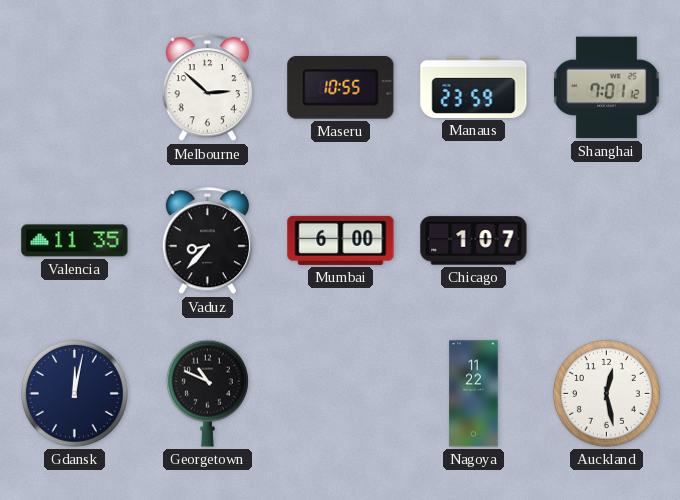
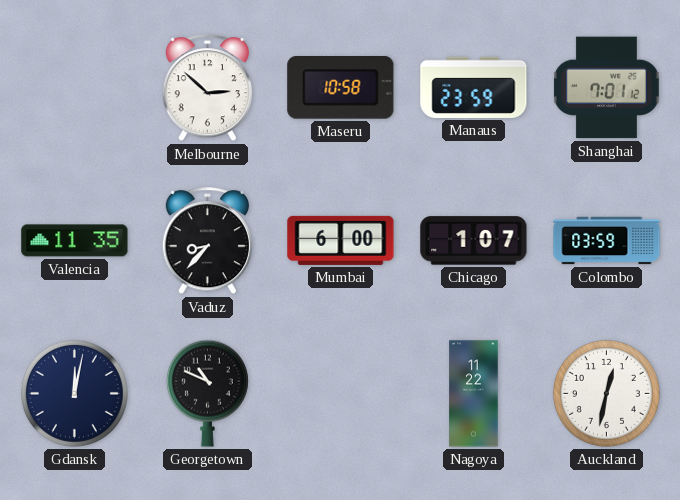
Maseru: 10:55 -> 10:58 (341, 88)
Colombo: none -> 03:59 (607, 241)
Auckland: 12:28 -> 12:32 (606, 393)
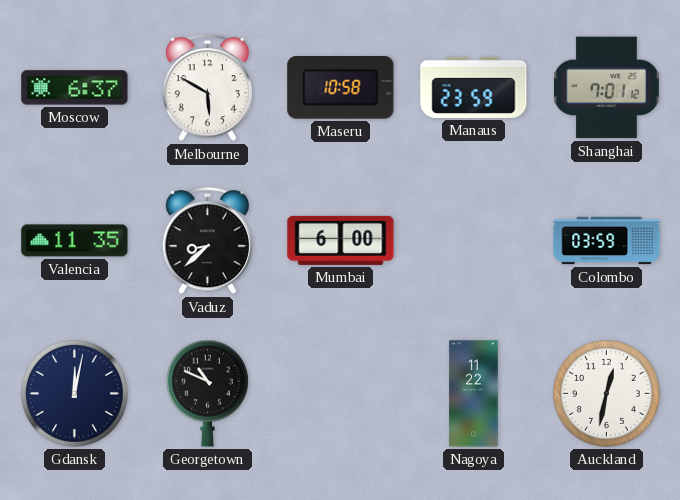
Moscow: none -> 6:37 (75, 88)
Melbourne: 2:52 -> 5:50 (207, 88)
Vaduz: 8:37 -> 8:38 (207, 241)
Chicago: 1:07 -> none (474, 241)
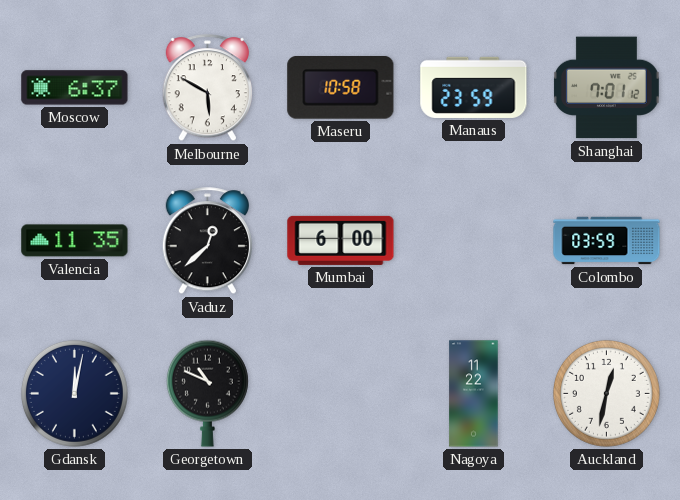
Vaduz: 8:38 -> 12:38 (207, 241)
